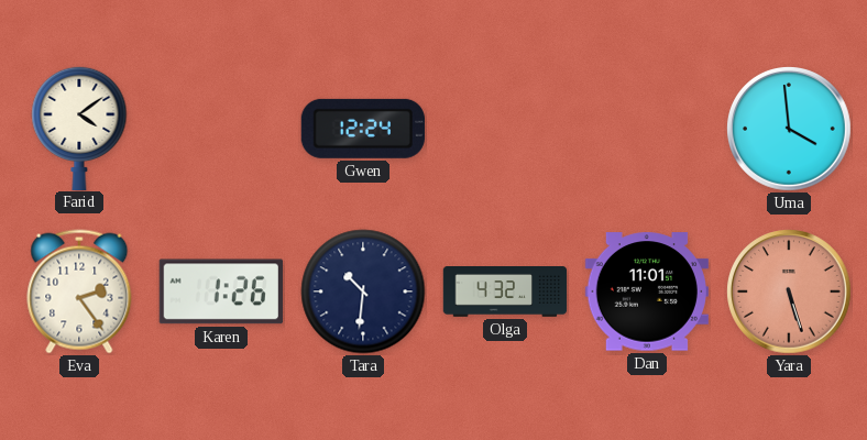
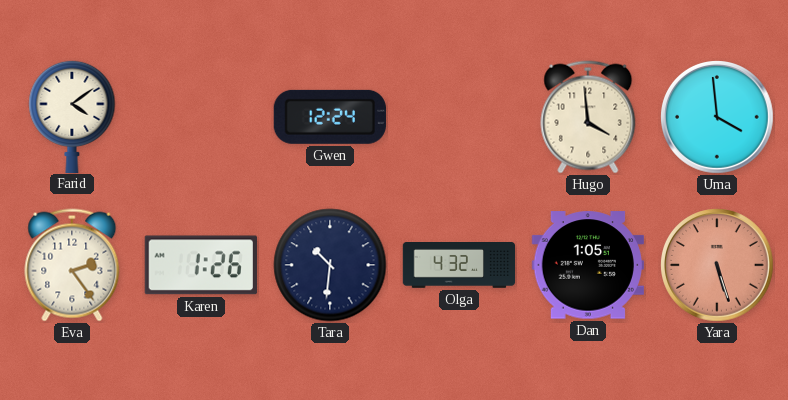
Hugo: none -> 3:59 (588, 117)
Dan: 11:01 -> 1:05 (588, 265)
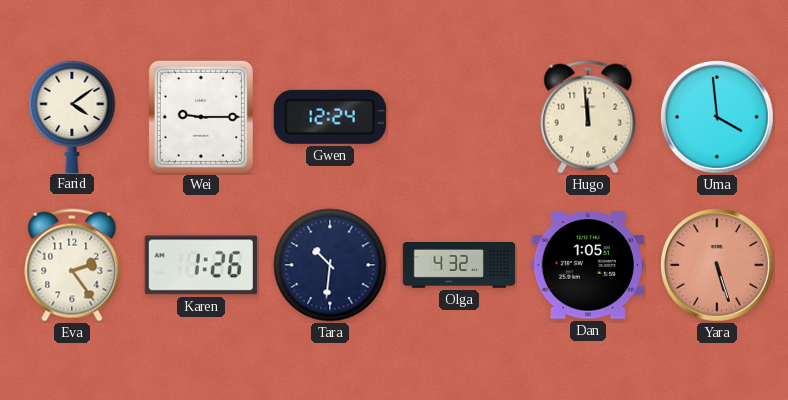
Wei: none -> 9:15 (201, 117)
Hugo: 3:59 -> 11:59 (588, 117)
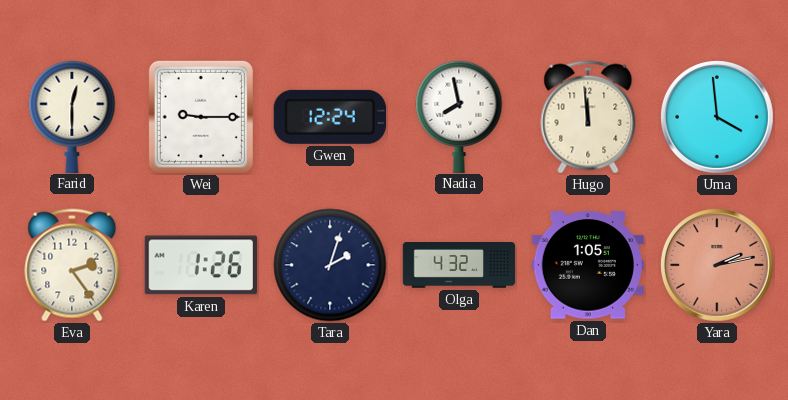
Farid: 4:09 -> 12:30 (72, 116)
Nadia: none -> 7:58 (459, 116)
Tara: 10:31 -> 2:03 (330, 265)
Yara: 5:27 -> 2:13 (718, 266)
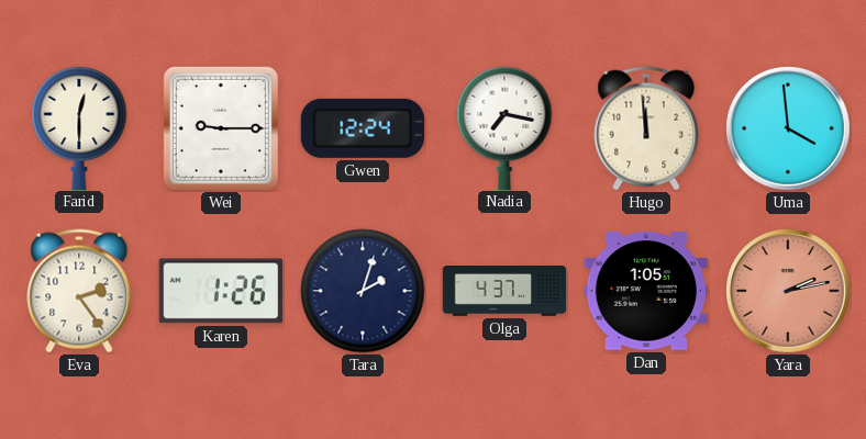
Nadia: 7:58 -> 7:17 (504, 127)
Olga: 4:32 -> 4:37 (504, 292)
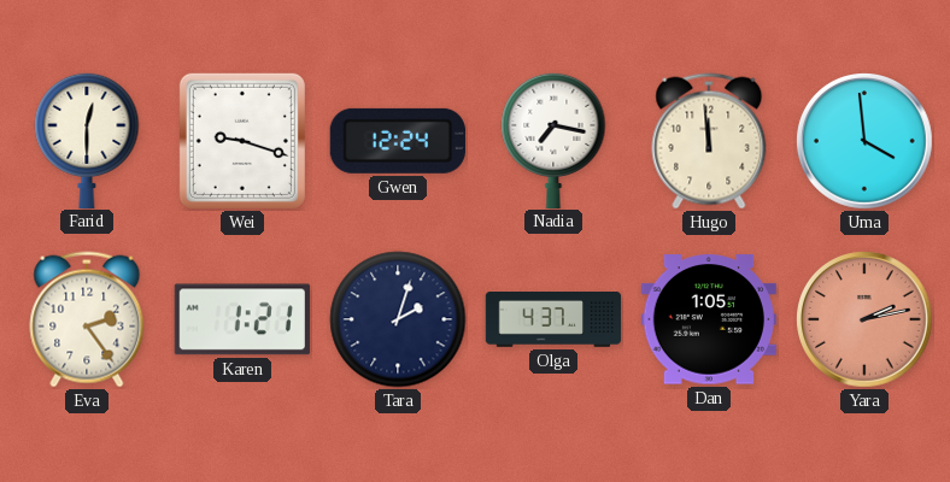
Wei: 9:15 -> 9:18 (242, 141)
Karen: 1:26 -> 1:21 (242, 319)
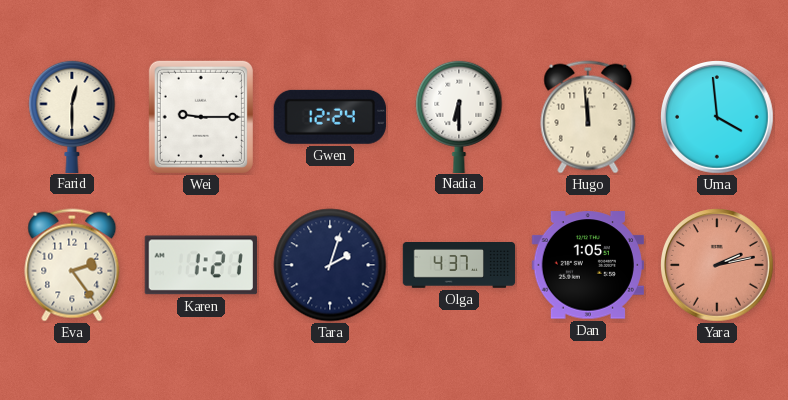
Wei: 9:18 -> 9:15 (201, 117)
Nadia: 7:17 -> 6:30 (459, 116)
